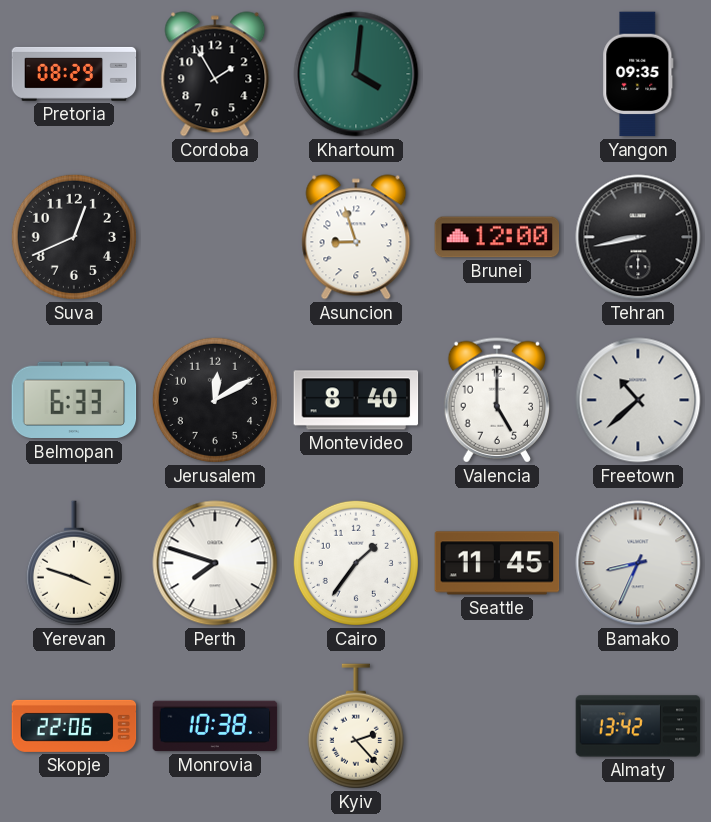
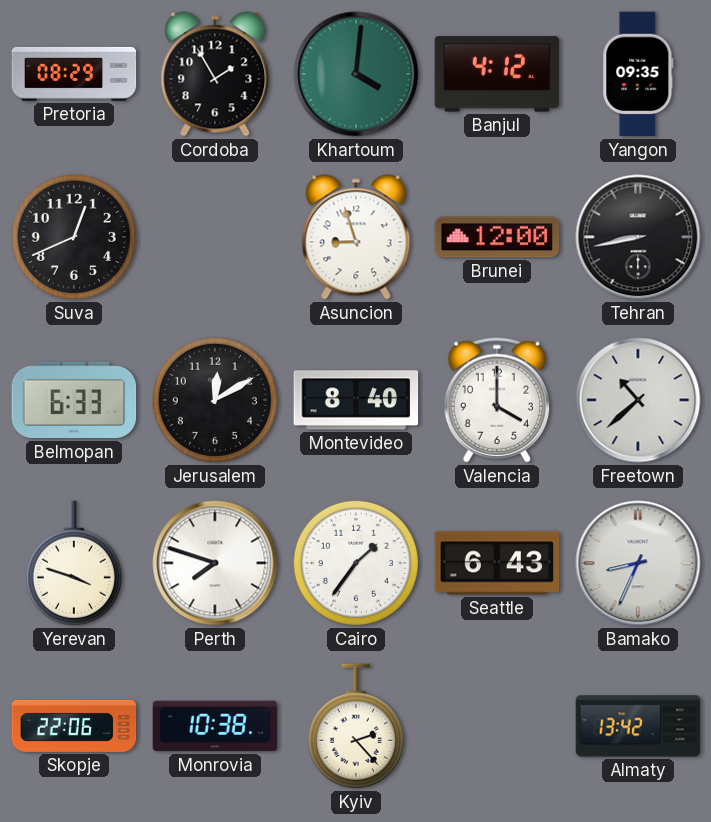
Banjul: none -> 4:12 (497, 74)
Valencia: 5:00 -> 4:00 (496, 400)
Seattle: 11:45 -> 6:43 (497, 563)
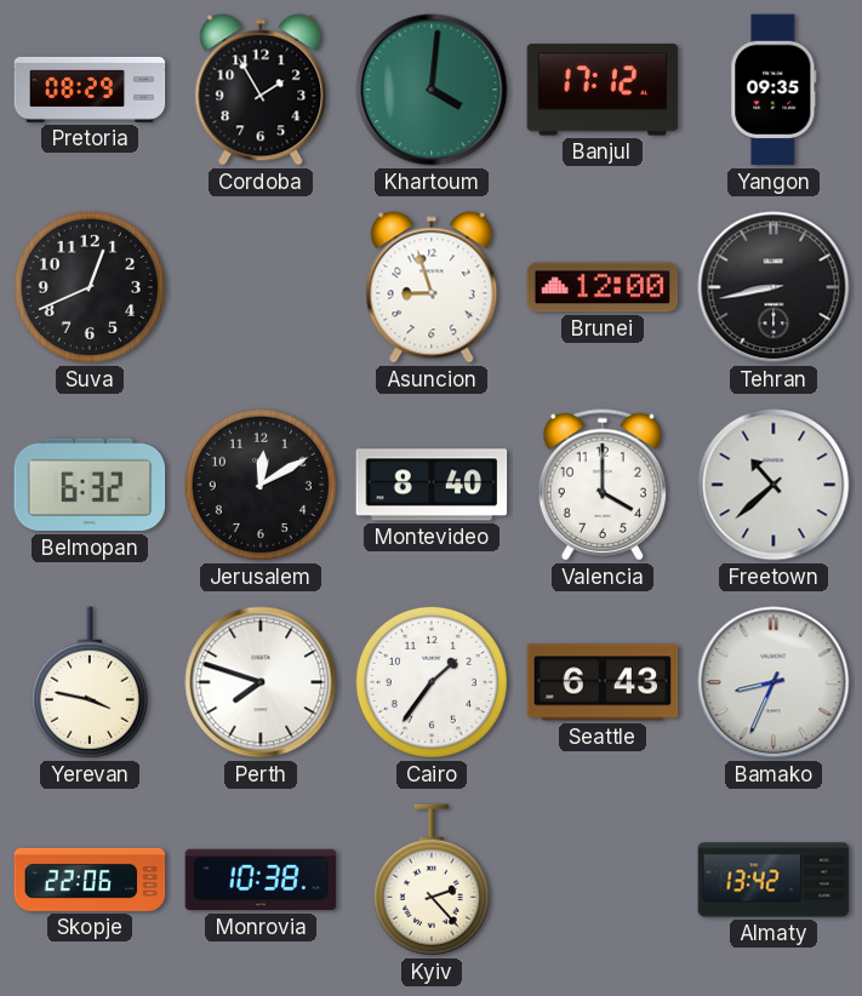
Banjul: 4:12 -> 17:12 (603, 90)
Belmopan: 6:33 -> 6:32 (90, 485)
Yerevan: 3:48 -> 3:47 (90, 682)
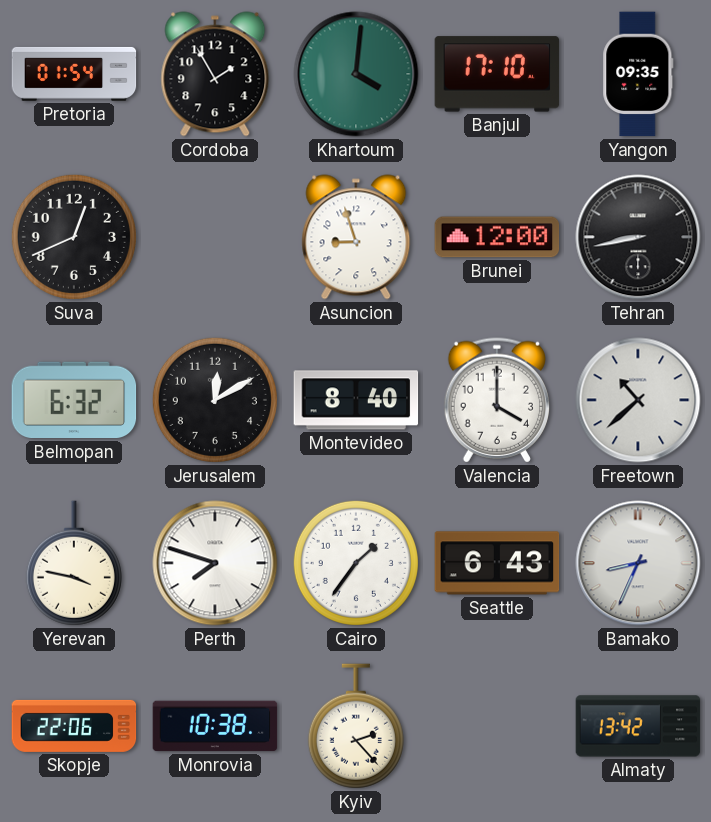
Pretoria: 08:29 -> 01:54 (74, 74)
Banjul: 17:12 -> 17:10 (497, 74)
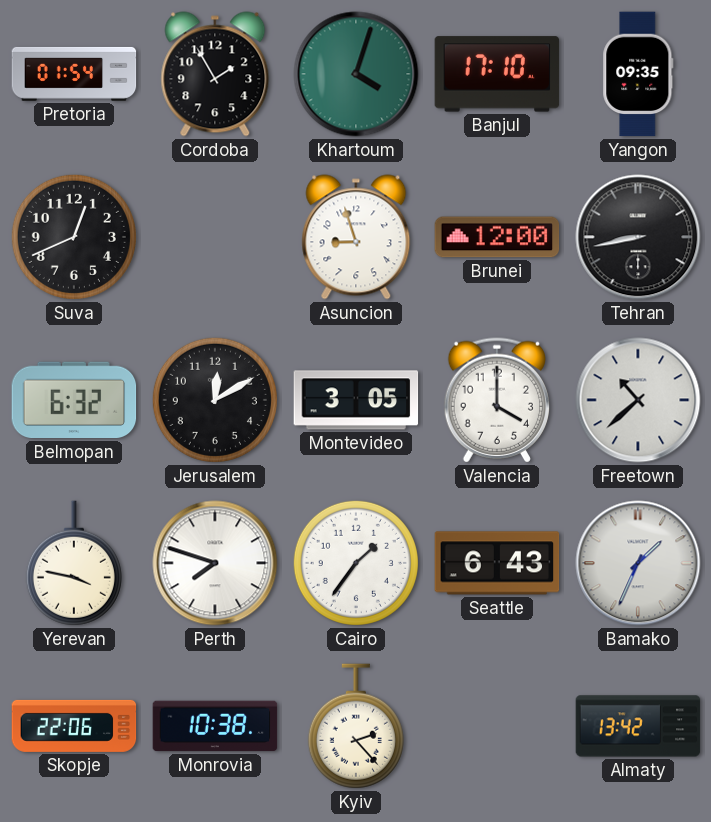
Khartoum: 4:01 -> 4:03 (356, 74)
Montevideo: 8:40 -> 3:05 (356, 400)
Bamako: 8:34 -> 1:34 (638, 563)
